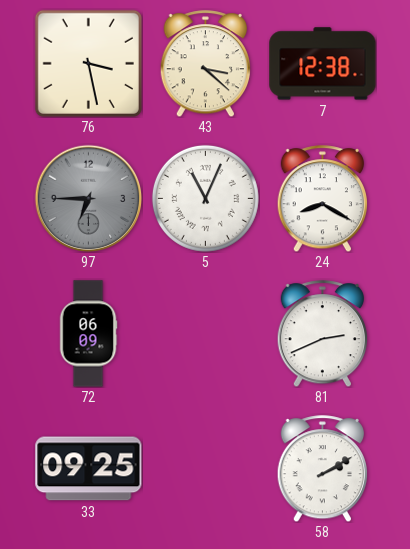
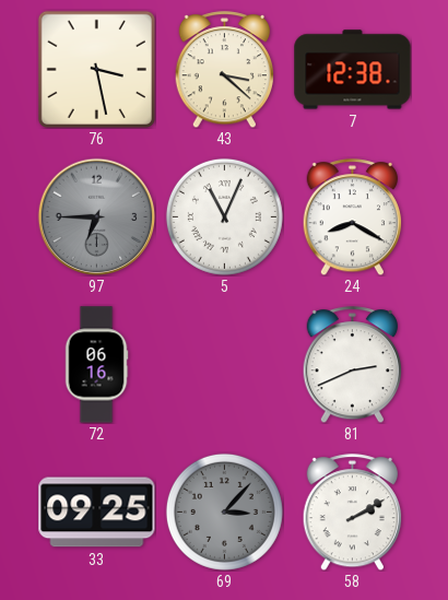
72: 06:09 -> 06:16 (96, 365)
69: none -> 3:07 (224, 511)
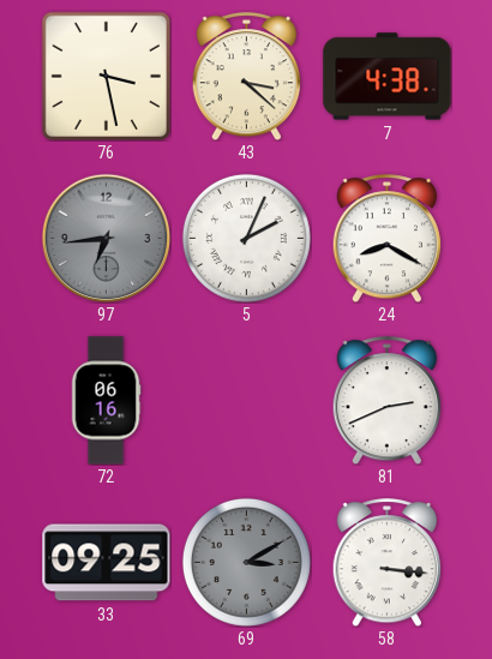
7: 12:38 -> 4:38 (388, 77)
97: 6:45 -> 6:44 (106, 238)
5: 11:04 -> 2:04 (246, 238)
69: 3:07 -> 3:10 (246, 562)
58: 2:10 -> 3:16 (386, 563)
